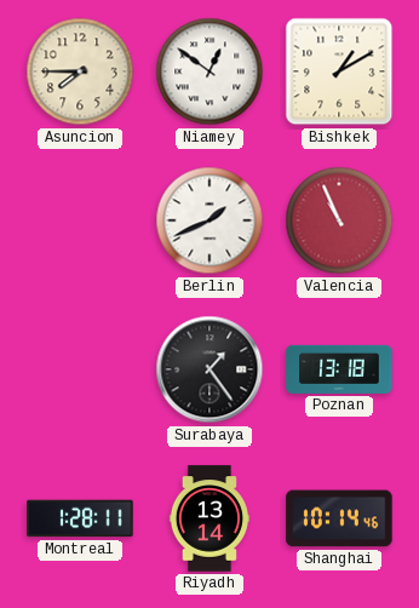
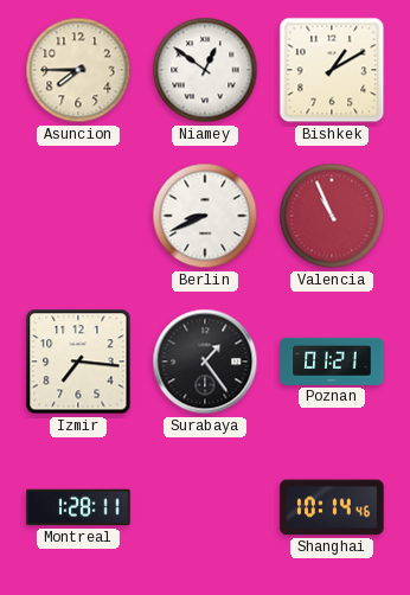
Berlin: 1:41 -> 8:41 (205, 216)
Izmir: none -> 7:16 (78, 362)
Poznan: 13:18 -> 01:21 (332, 362)
Riyadh: 13:14 -> none (208, 518)
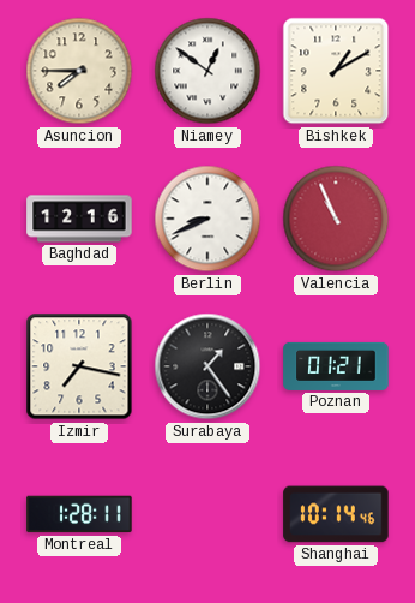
Baghdad: none -> 12:16 (79, 219)
Izmir: 7:16 -> 7:17 (79, 366)
